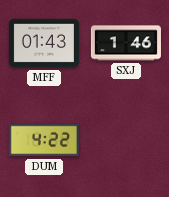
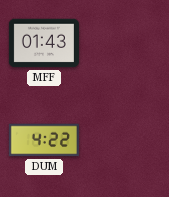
SXJ: 1:46 -> none (126, 43)
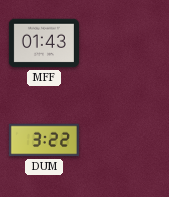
DUM: 4:22 -> 3:22 (44, 140)
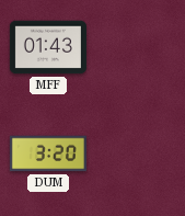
DUM: 3:22 -> 3:20 (48, 154)
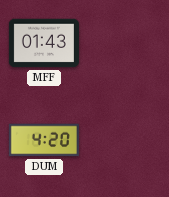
DUM: 3:20 -> 4:20 (44, 140)
